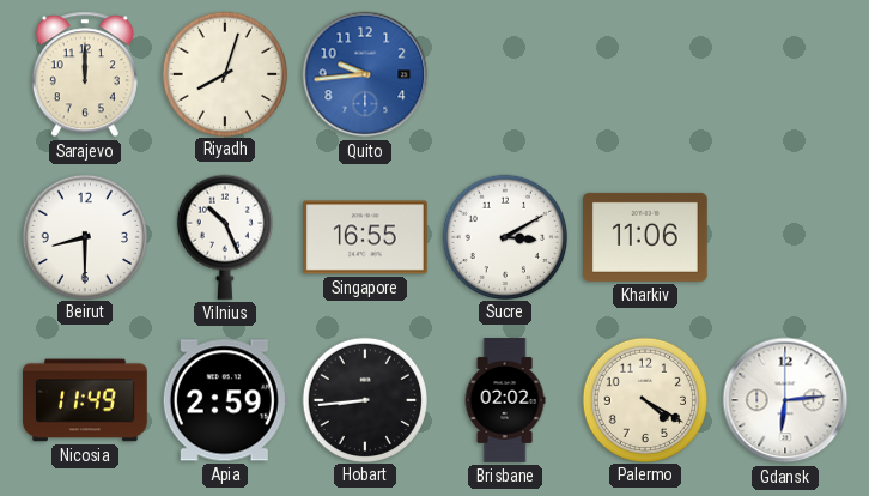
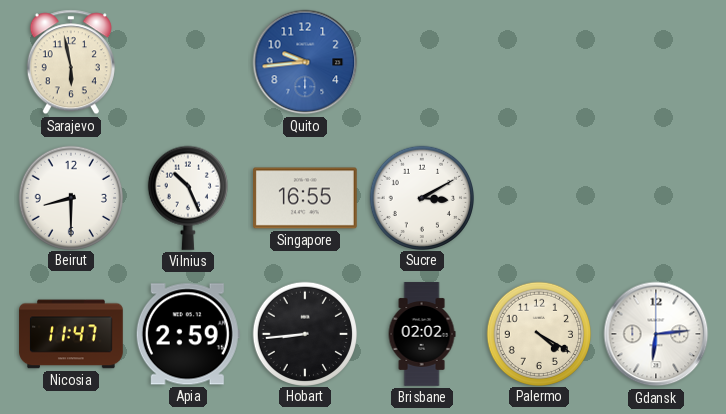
Sarajevo: 12:00 -> 5:58 (71, 62)
Riyadh: 8:03 -> none (224, 73)
Kharkiv: 11:06 -> none (646, 237)
Nicosia: 11:49 -> 11:47 (71, 334)
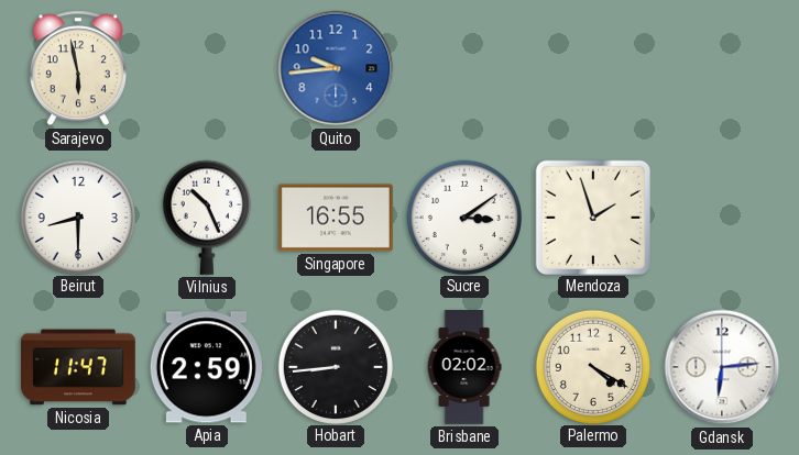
Sucre: 3:10 -> 3:09 (463, 217)
Mendoza: none -> 1:57 (592, 217)
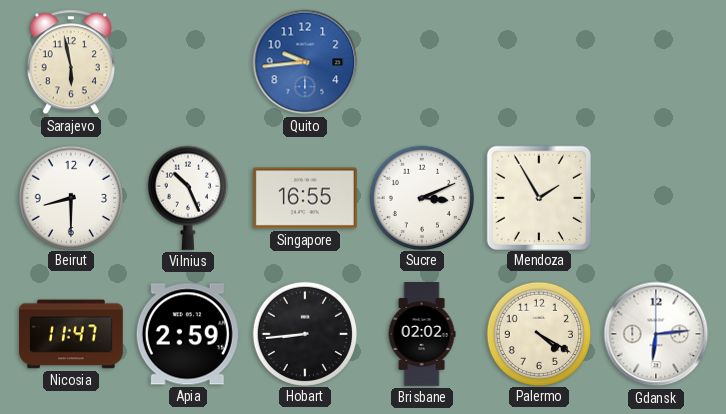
Sucre: 3:09 -> 3:11 (421, 197)
Mendoza: 1:57 -> 1:55 (538, 197)
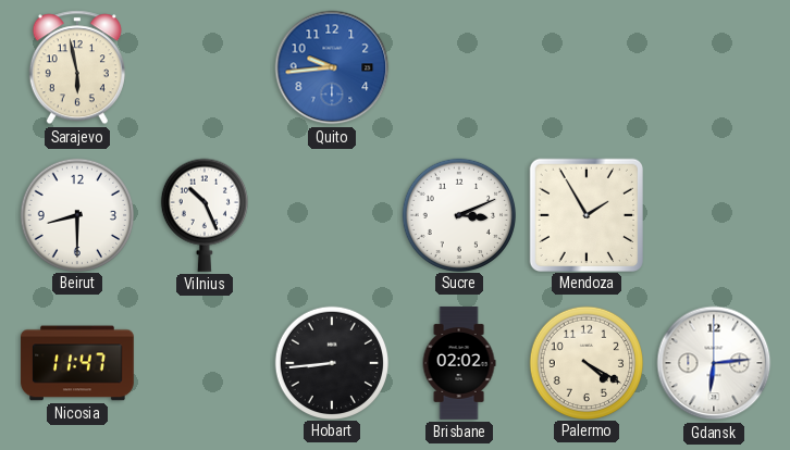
Singapore: 16:55 -> none (306, 198)
Apia: 2:59 -> none (188, 334)
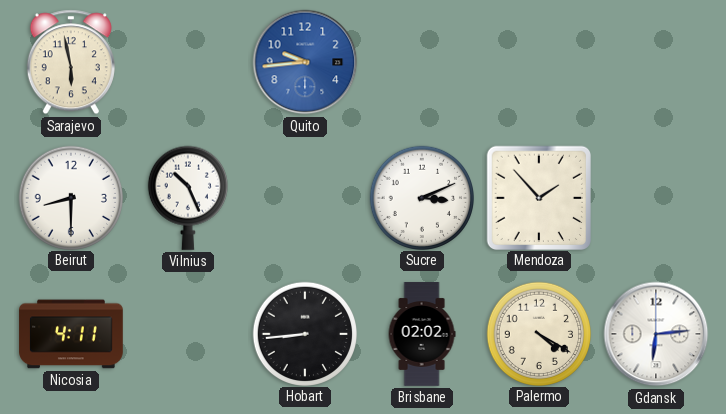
Mendoza: 1:55 -> 1:53 (538, 197)
Nicosia: 11:47 -> 4:11 (71, 334)
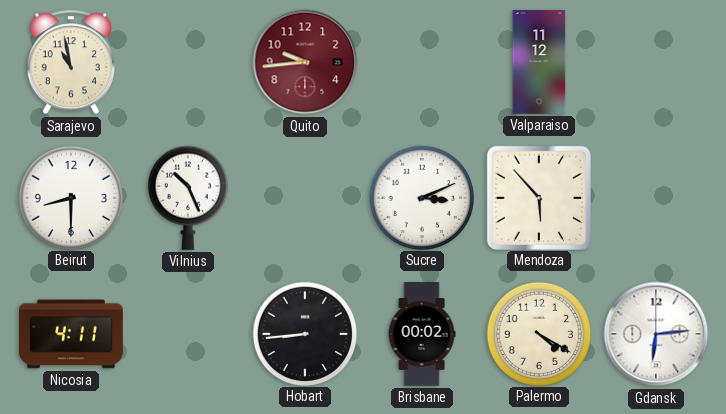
Sarajevo: 5:58 -> 10:58 (71, 62)
Quito dial: blue -> burgundy (305, 62)
Valparaiso: none -> 11:12 (539, 62)
Mendoza: 1:53 -> 5:53 (538, 197)
Brisbane: 02:02 -> 00:02 (422, 334)
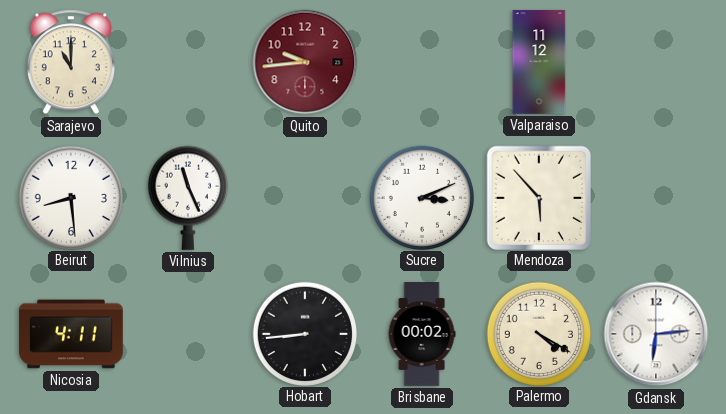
Sarajevo: 10:58 -> 11:00 (71, 62)
Beirut: 8:30 -> 8:29 (70, 197)
Vilnius: 10:26 -> 11:26 (188, 198)
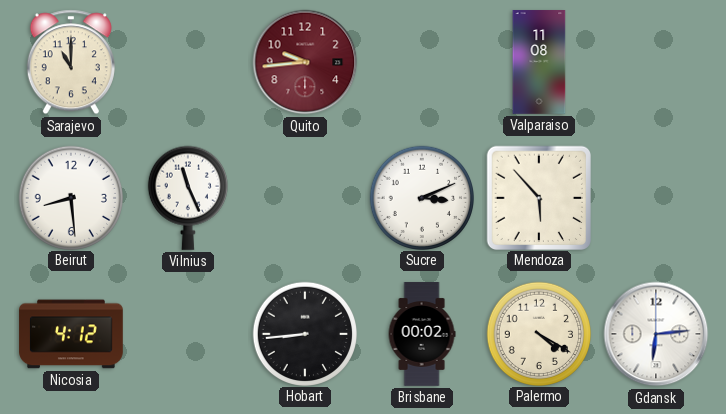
Valparaiso: 11:12 -> 11:08 (539, 62)
Nicosia: 4:11 -> 4:12 (71, 334)
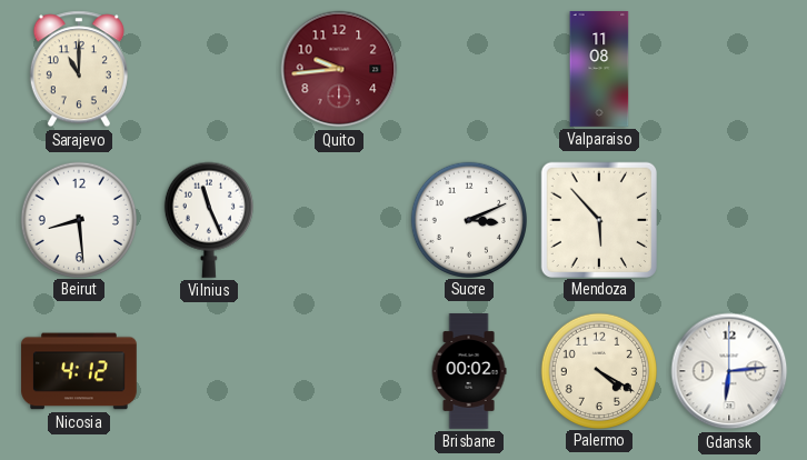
Hobart: 8:44 -> none (304, 333)
